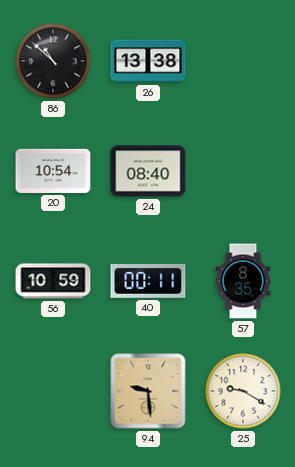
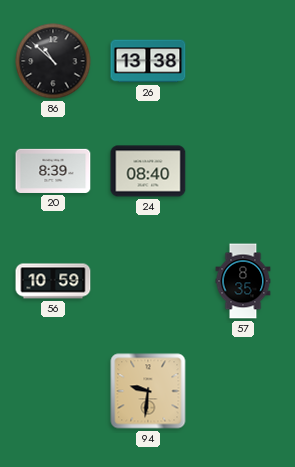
20: 10:54 -> 8:39 (53, 171)
40: 00:11 -> none (148, 282)
94: 9:29 -> 9:31 (148, 391)
25: 9:20 -> none (243, 391)
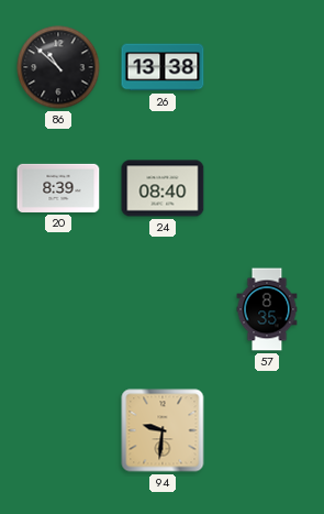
56: 10:59 -> none (53, 281)
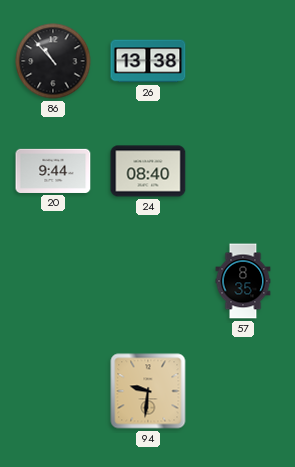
86: 10:52 -> 10:53 (53, 61)
20: 8:39 -> 9:44 (53, 171)
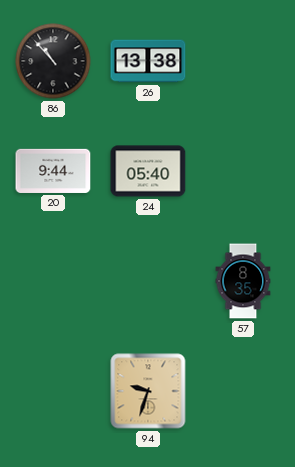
24: 08:40 -> 05:40 (148, 171)
94: 9:31 -> 9:33 (148, 391)
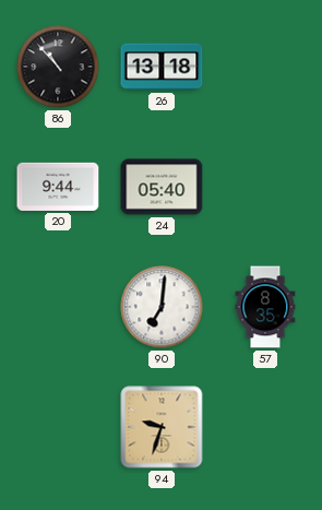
26: 13:38 -> 13:18 (162, 67)
90: none -> 7:01 (162, 307)
